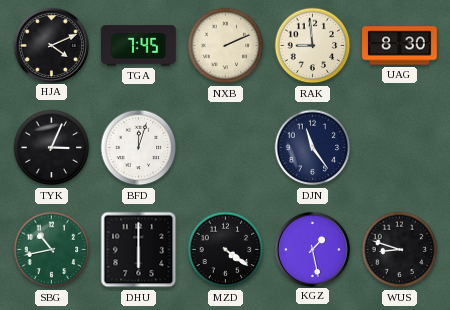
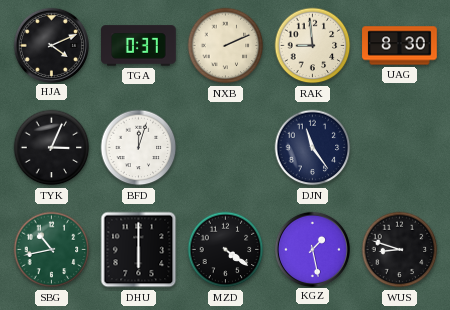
TGA: 7:45 -> 0:37 (139, 46)
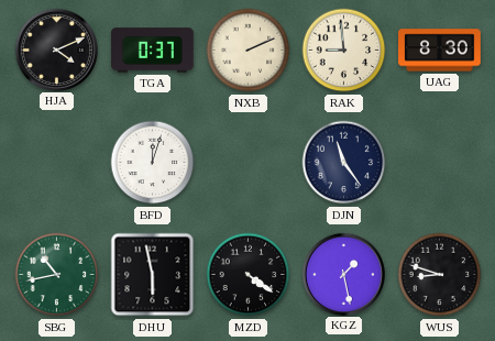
TYK: 3:04 -> none (52, 148)
DHU: 6:00 -> 5:58 (153, 275)
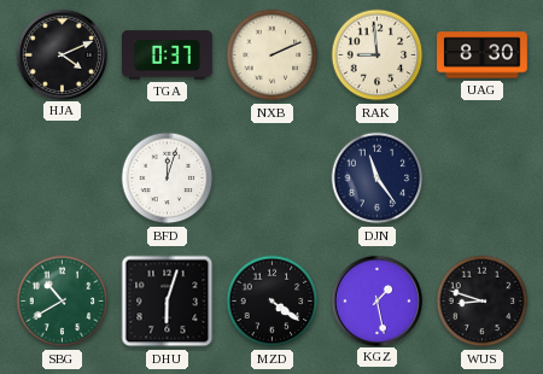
SBG: 10:43 -> 10:40 (63, 302)
DHU: 5:58 -> 6:03 (168, 302)
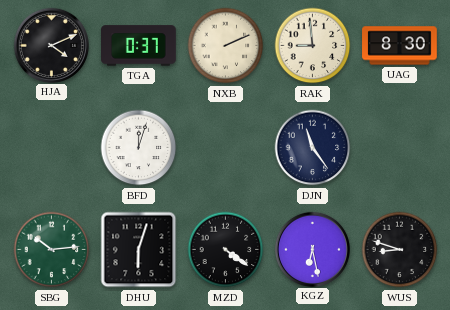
SBG: 10:40 -> 10:14 (52, 250)
KGZ: 1:28 -> 6:28 (312, 249)
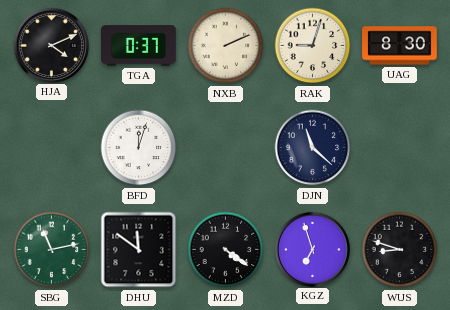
RAK: 8:59 -> 9:03 (313, 46)
DJN: 11:24 -> 11:22 (313, 148)
SBG: 10:14 -> 11:13 (52, 250)
DHU: 6:03 -> 11:51 (139, 250)
KGZ: 6:28 -> 6:57 (312, 249)
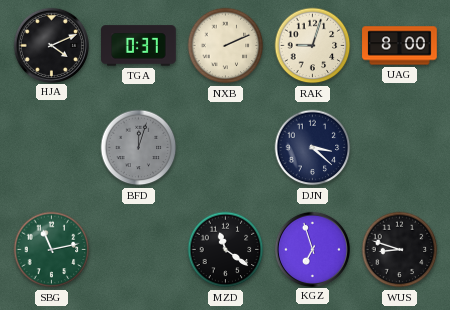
UAG: 8:30 -> 8:00 (400, 46)
BFD dial: white -> grey (139, 148)
DJN: 11:22 -> 3:22 (313, 148)
DHU: 11:51 -> none (139, 250)
MZD: 4:21 -> 11:21 (226, 250)
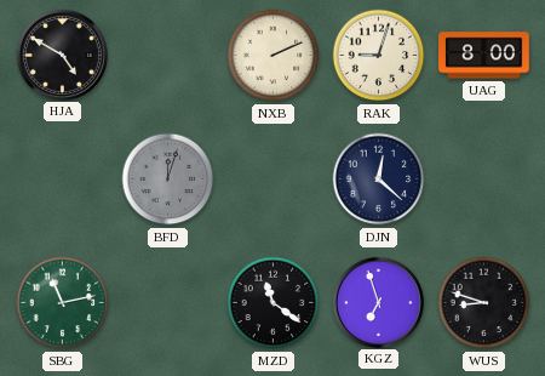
HJA: 4:11 -> 4:50 (62, 55)
TGA: 0:37 -> none (139, 46)
DJN: 3:22 -> 12:22 (379, 180)
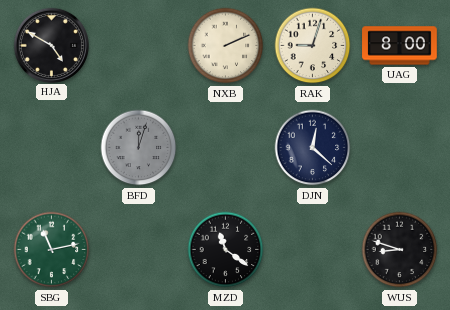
KGZ: 6:57 -> none (378, 302)
